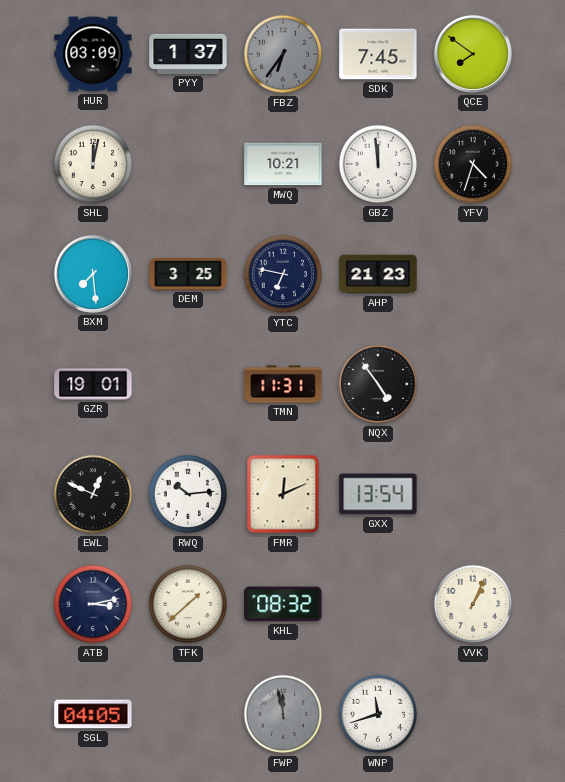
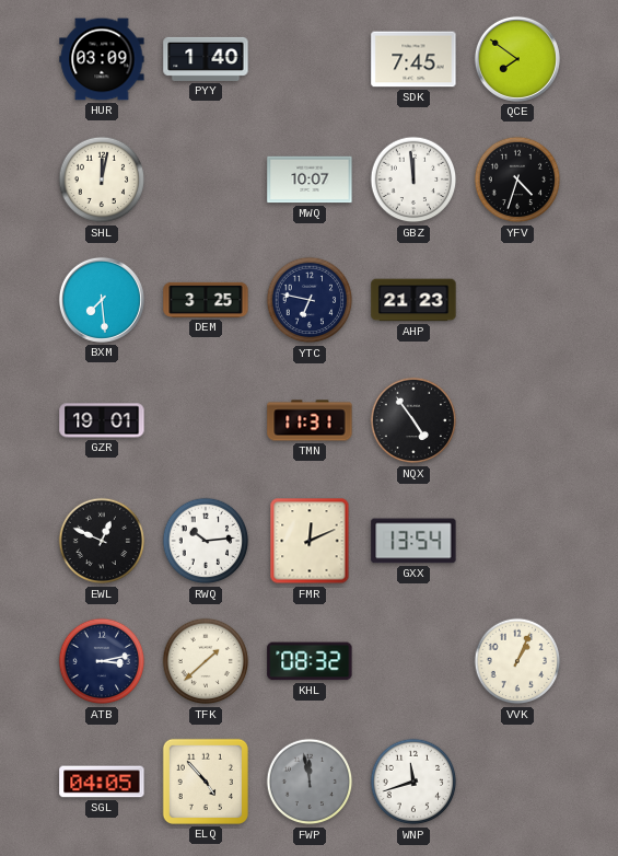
PYY: 1:37 -> 1:40 (206, 59)
FBZ: 6:36 -> none (283, 54)
MWQ: 10:21 -> 10:07 (310, 180)
ELQ: none -> 4:53 (206, 782)
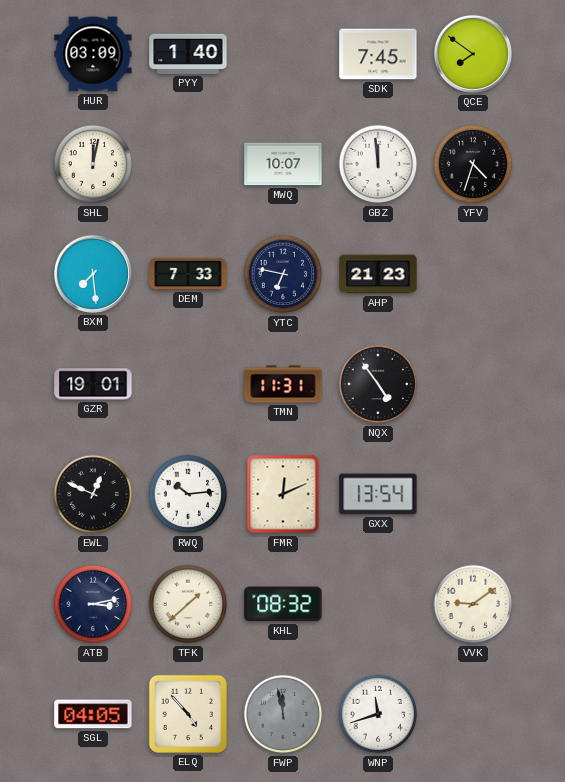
DEM: 3:25 -> 7:33 (188, 274)
VVK: 1:04 -> 9:09 (473, 604)
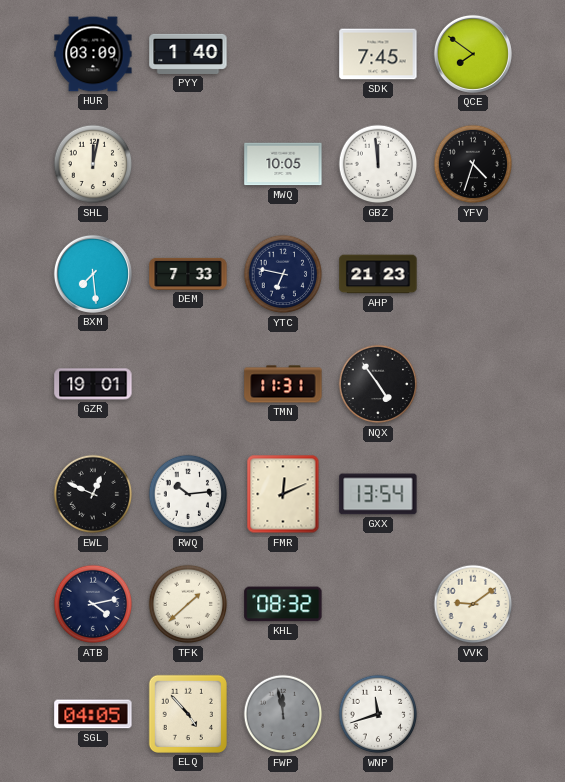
MWQ: 10:07 -> 10:05 (283, 164)
ATB: 3:13 -> 4:13 (93, 604)
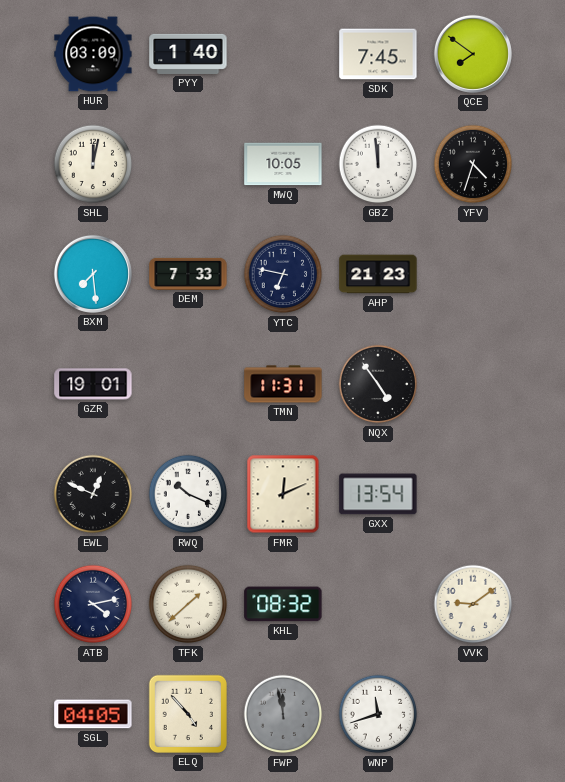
RWQ: 10:14 -> 10:19 (188, 494)
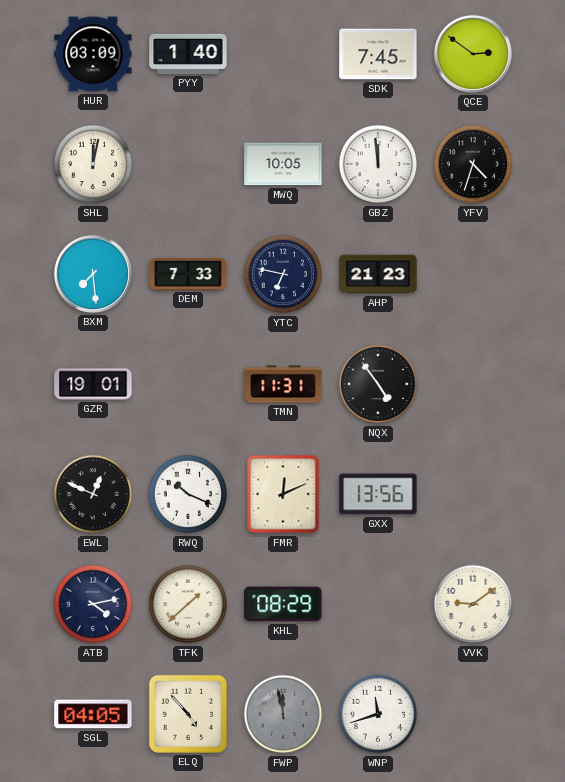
QCE: 7:51 -> 2:51 (473, 54)
GXX: 13:54 -> 13:56 (378, 494)
KHL: 08:32 -> 08:29 (283, 604)
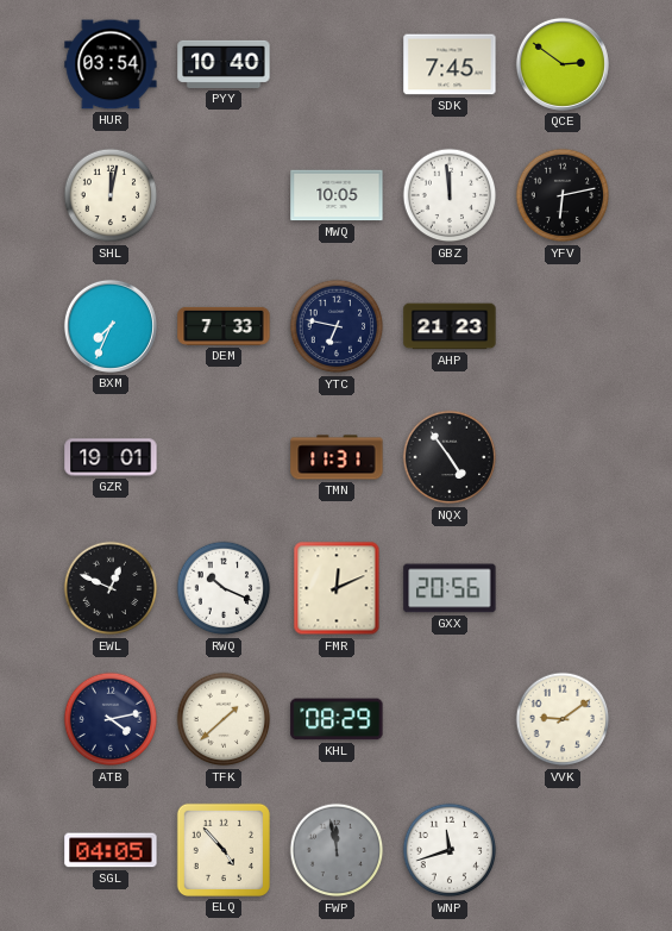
HUR: 03:09 -> 03:54 (111, 64)
PYY: 1:40 -> 10:40 (224, 64)
YFV: 4:33 -> 6:13 (563, 195)
BXM: 7:29 -> 7:34 (111, 326)
GXX: 13:56 -> 20:56 (450, 588)
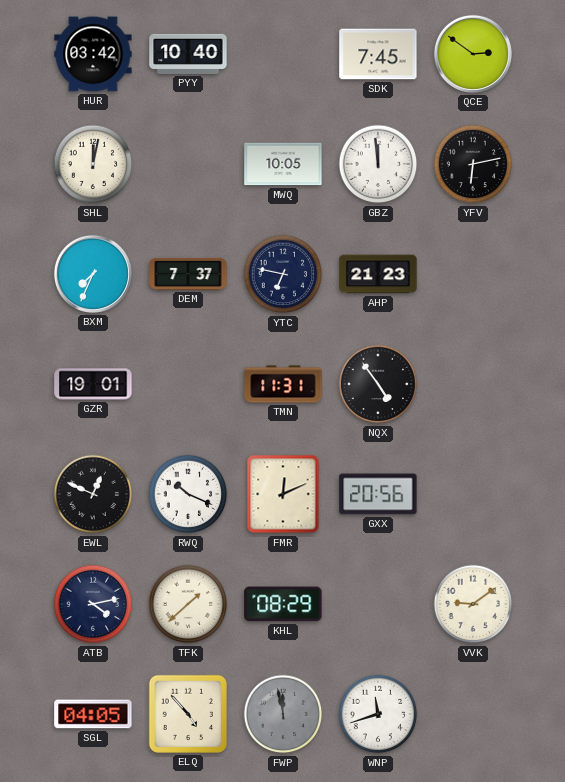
HUR: 03:54 -> 03:42 (93, 54)
DEM: 7:33 -> 7:37 (188, 274)
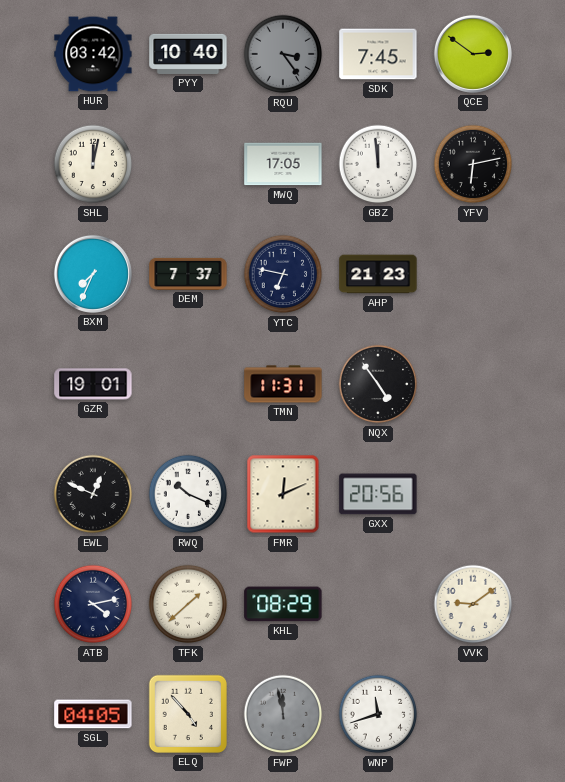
RQU: none -> 3:24 (283, 54)
MWQ: 10:05 -> 17:05 (283, 164)
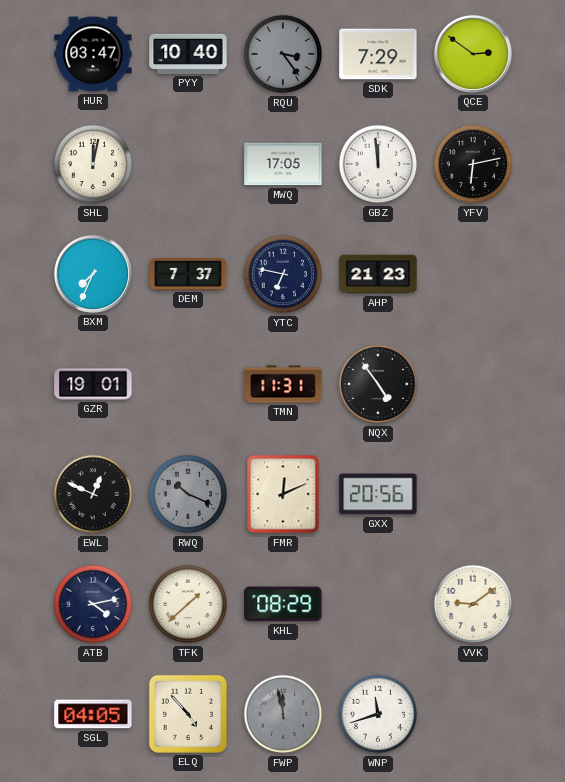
HUR: 03:42 -> 03:47 (93, 54)
SDK: 7:45 -> 7:29 (378, 54)
RWQ dial: white -> grey (188, 494)
